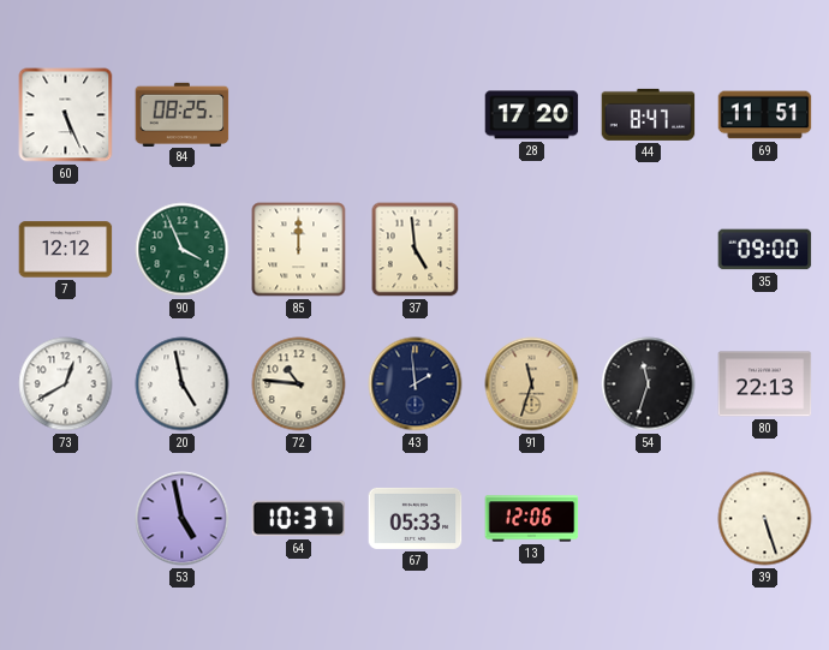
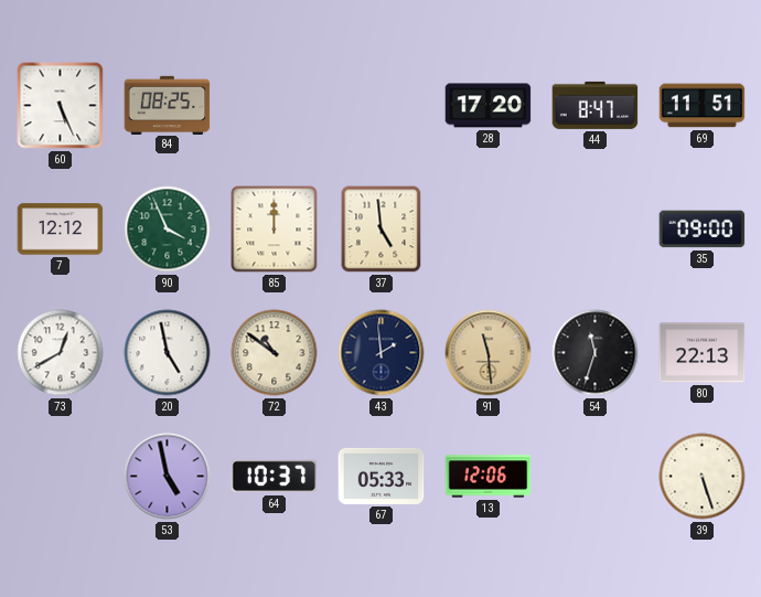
72: 10:46 -> 10:51 (275, 353)
91: 11:33 -> 11:29 (489, 353)
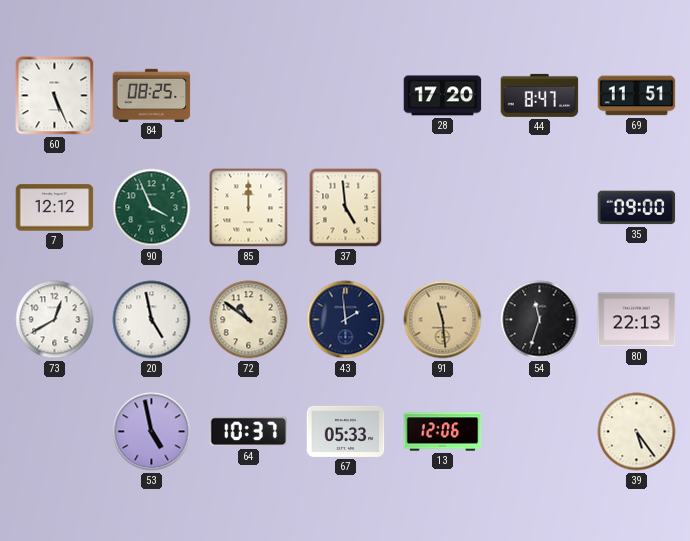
39: 5:27 -> 5:24 (637, 432)
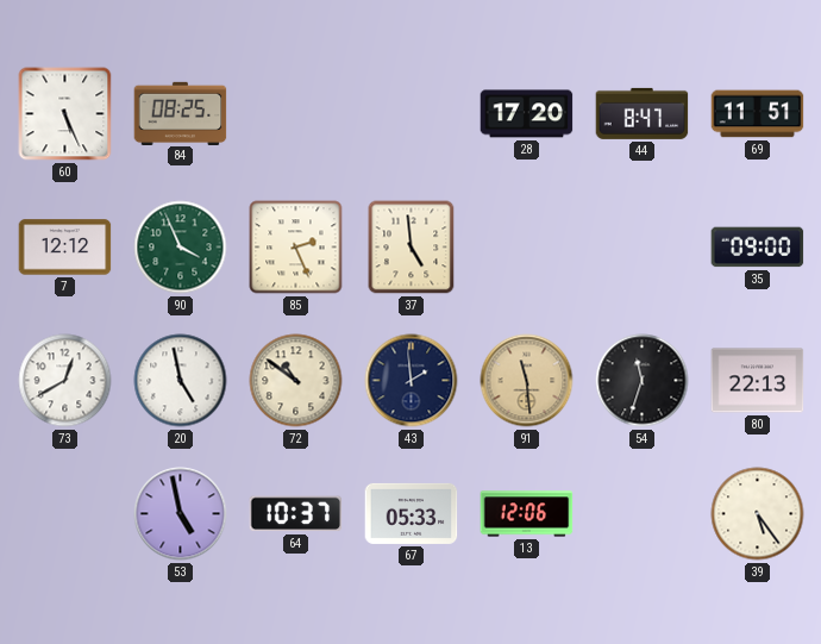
85: 12:00 -> 2:26 (296, 248)
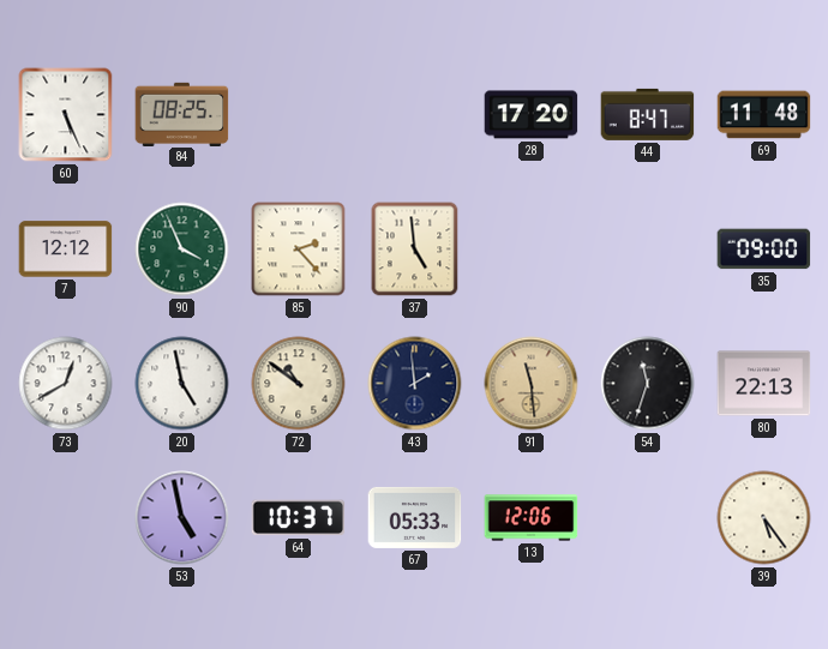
69: 11:51 -> 11:48 (764, 115)
85: 2:26 -> 2:23 (299, 250)
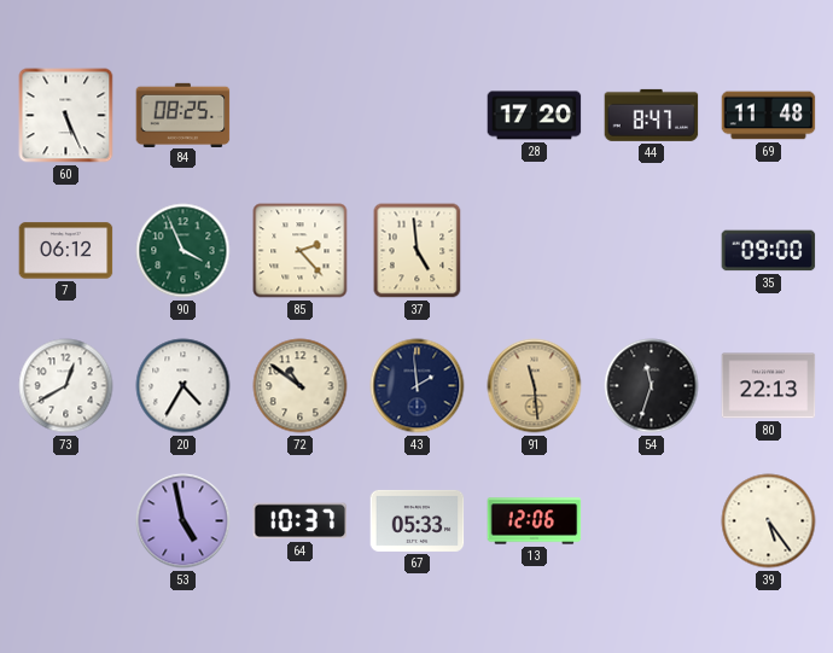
7: 12:12 -> 06:12 (66, 251)
20: 4:58 -> 4:35 (184, 386)
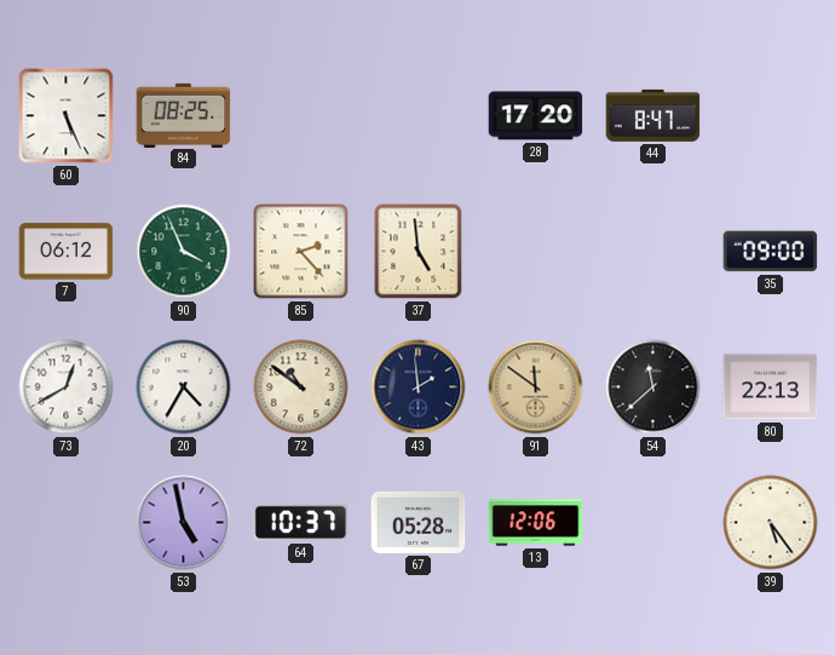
69: 11:48 -> none (769, 116)
91: 11:29 -> 11:51 (536, 387)
54: 11:33 -> 11:38 (653, 387)
67: 05:33 -> 05:28 (419, 522)
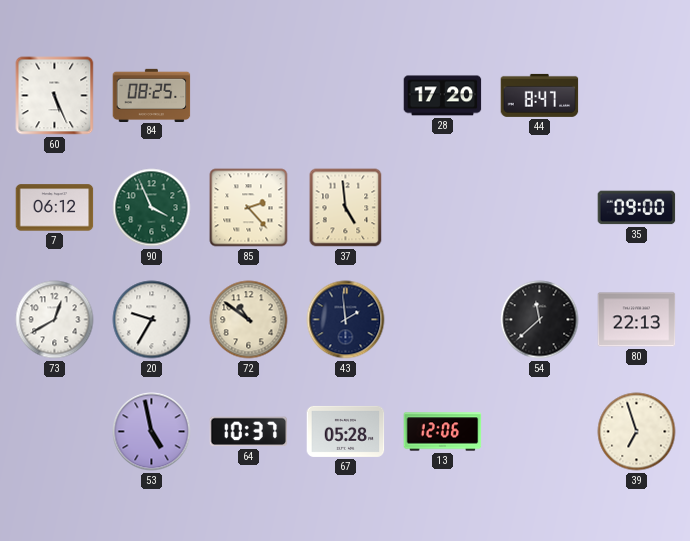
20: 4:35 -> 9:35 (152, 320)
91: 11:51 -> none (536, 387)
39: 5:24 -> 6:57 (637, 432)
